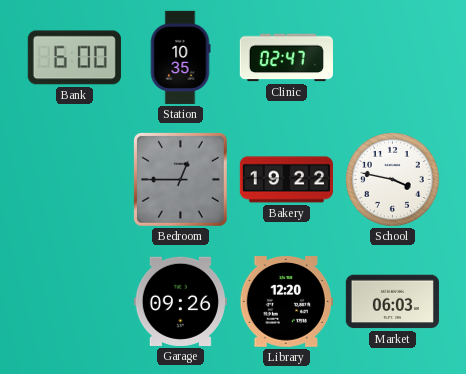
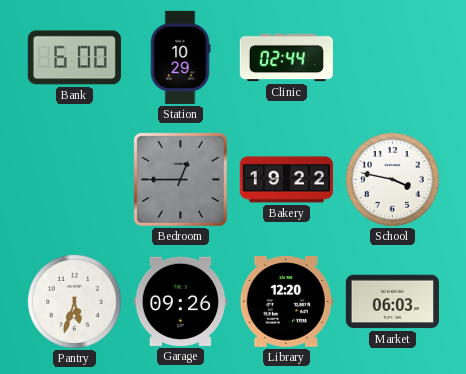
Station: 10:35 -> 10:29 (180, 57)
Clinic: 02:47 -> 02:44 (286, 58)
Pantry: none -> 5:33 (74, 301)
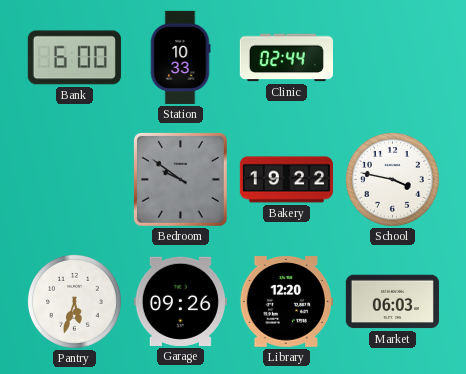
Station: 10:29 -> 10:33 (180, 57)
Bedroom: 12:45 -> 9:51 (180, 179)
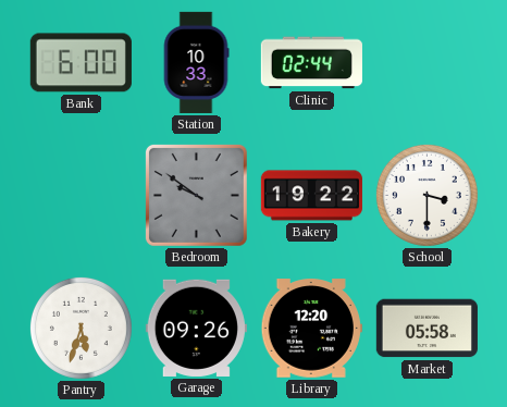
School: 3:47 -> 3:30 (426, 195)
Market: 06:03 -> 05:58 (426, 329)
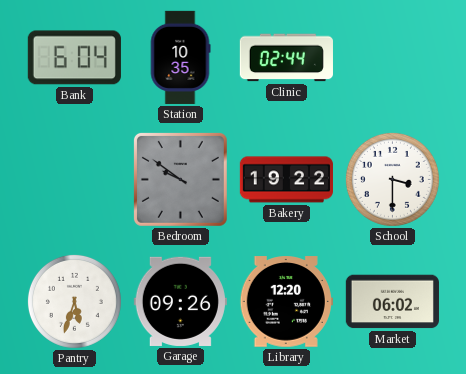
Bank: 6:00 -> 6:04 (74, 58)
Station: 10:33 -> 10:35 (180, 57)
Market: 05:58 -> 06:02 (392, 302)
